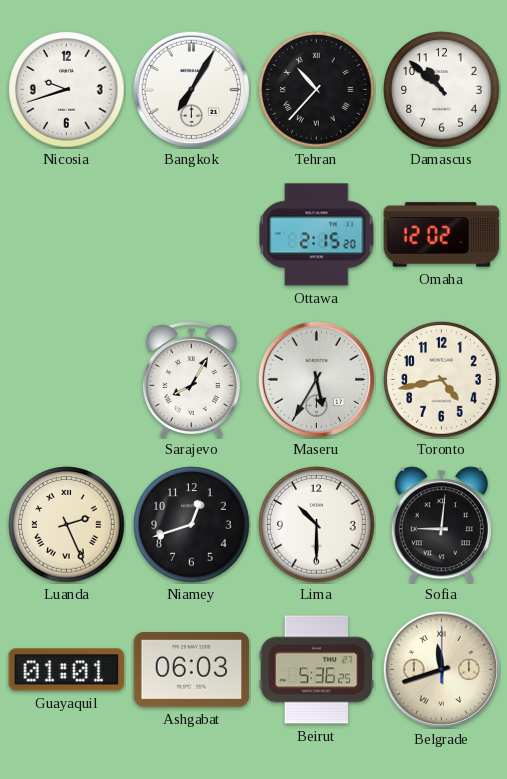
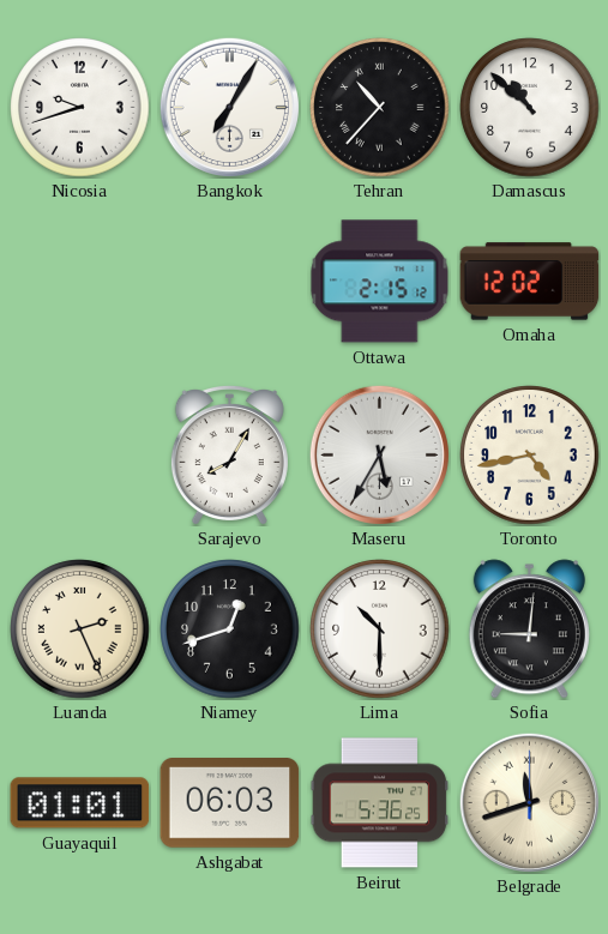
Ottawa: 2:15:20 -> 2:15:12 (380, 282)
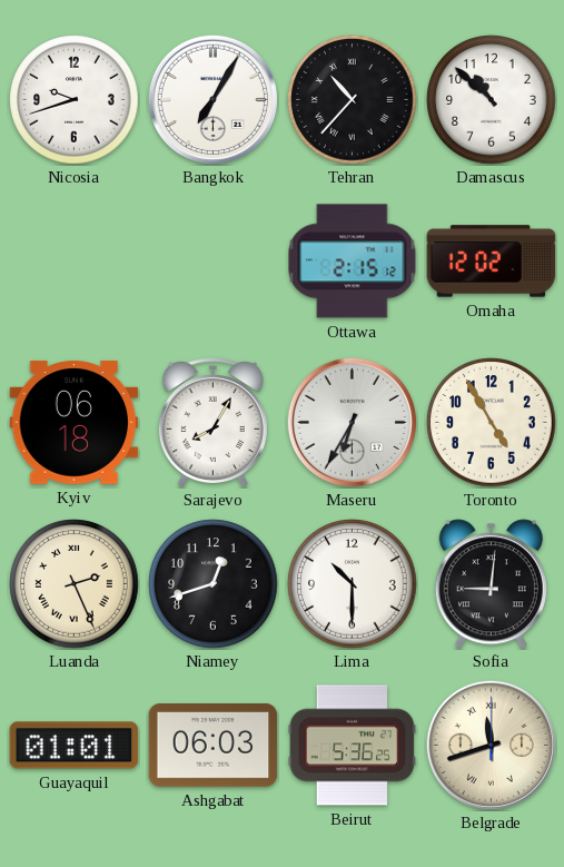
Kyiv: none -> 06:18 (75, 422)
Maseru: 5:35 -> 6:35 (352, 422)
Toronto: 4:43 -> 4:55 (492, 423)
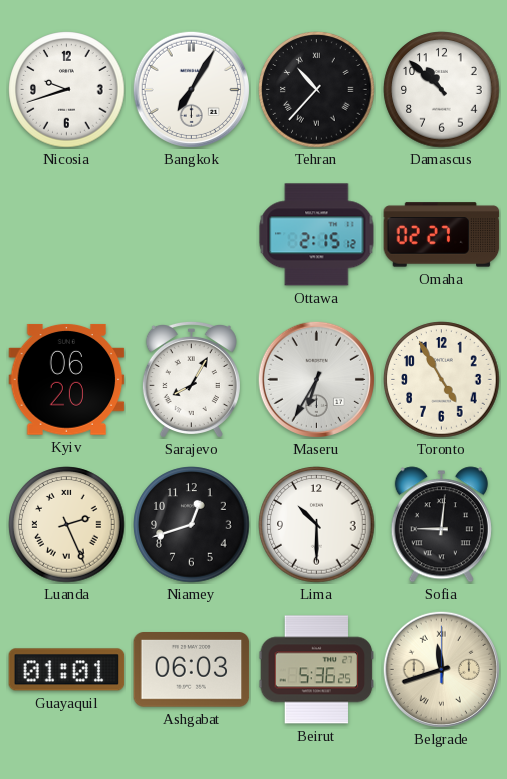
Omaha: 12:02 -> 02:27 (442, 235)
Kyiv: 06:18 -> 06:20 (67, 379)
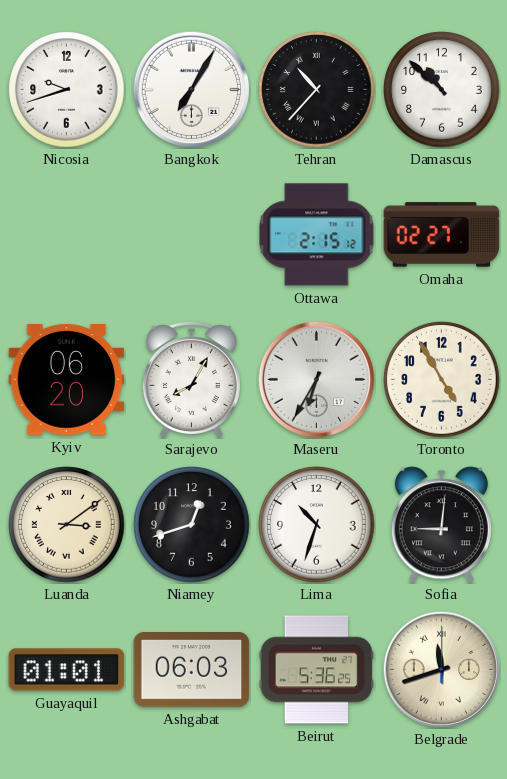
Luanda: 2:26 -> 3:09 (67, 525)
Lima: 10:30 -> 10:33 (317, 525)
